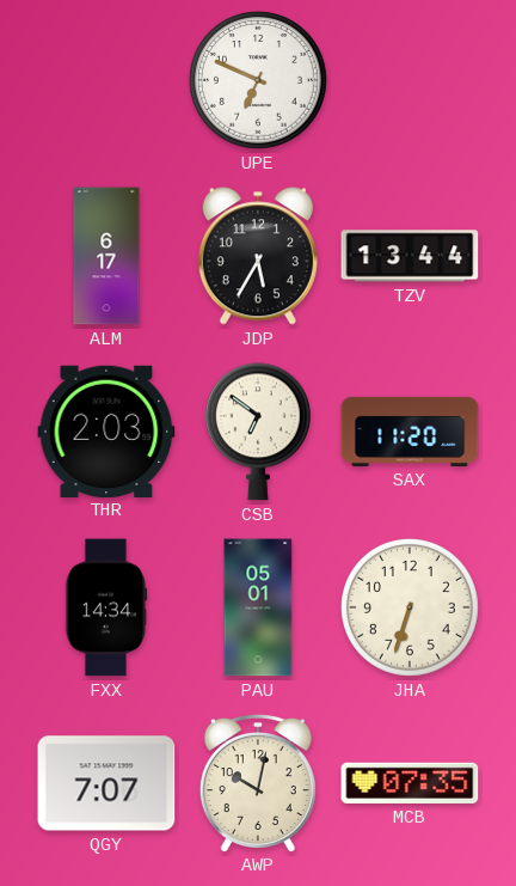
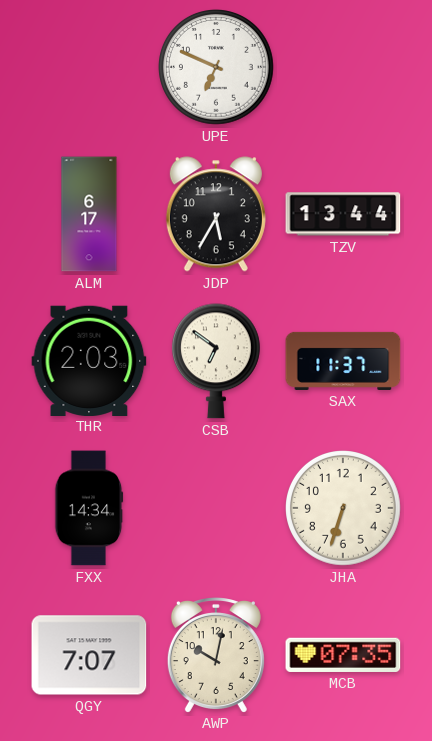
SAX: 11:20 -> 11:37 (343, 361)
PAU: 05:01 -> none (258, 607)
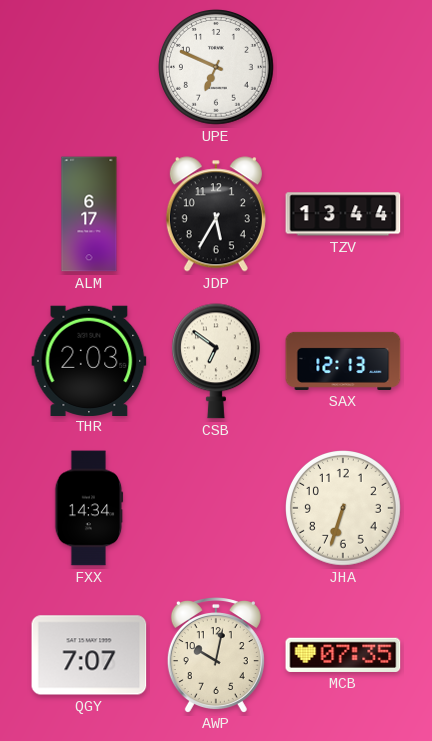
SAX: 11:37 -> 12:13 (343, 361)
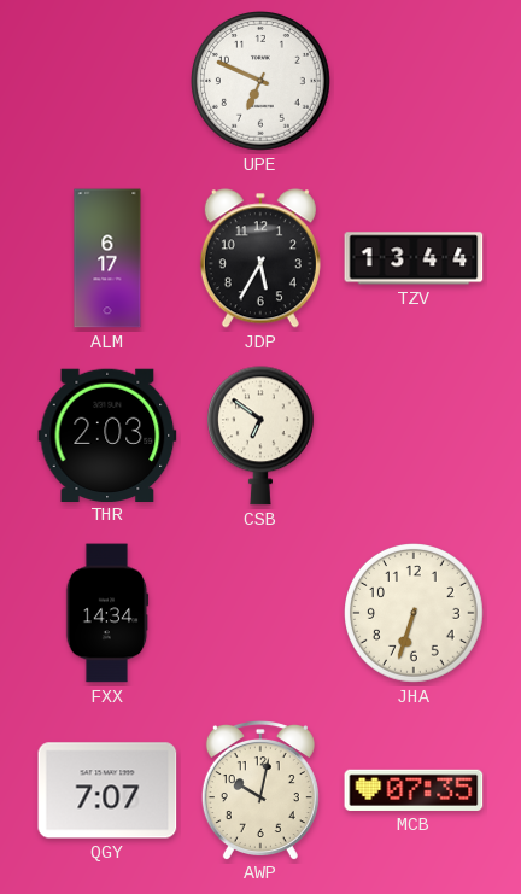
SAX: 12:13 -> none (343, 361)
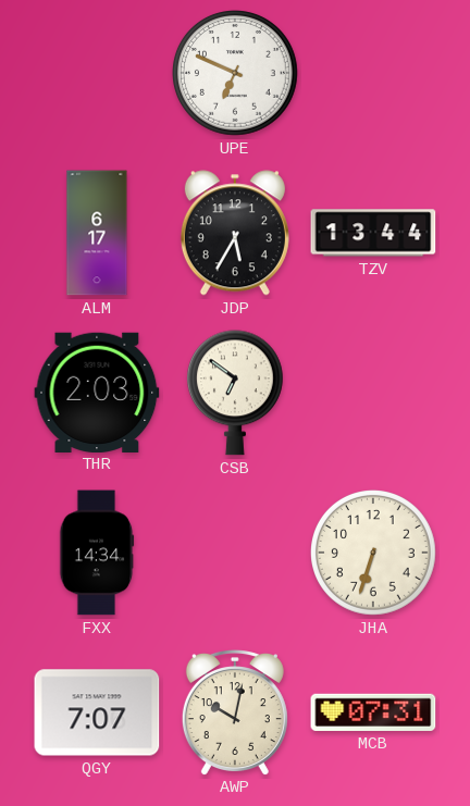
MCB: 07:35 -> 07:31 (373, 712)
